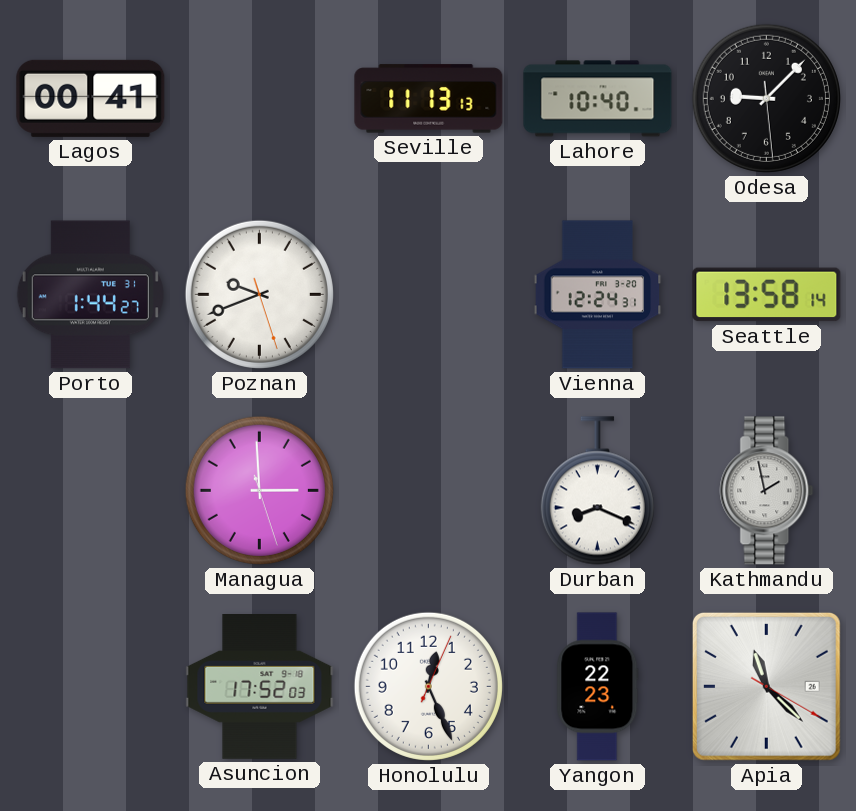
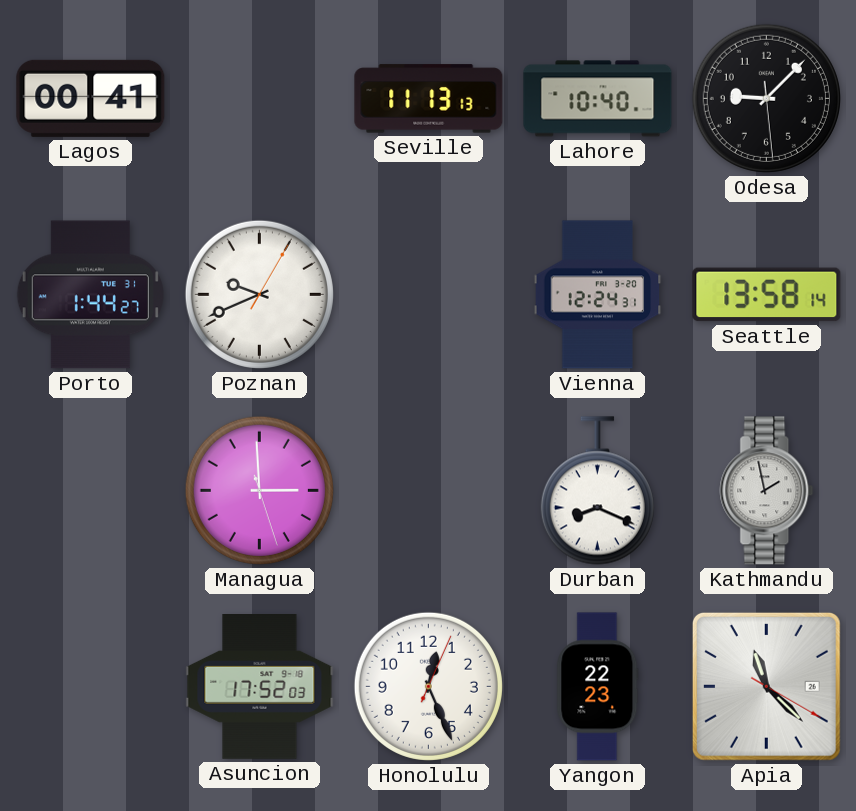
Poznan: 9:41:27 -> 9:41:05 (259, 294)
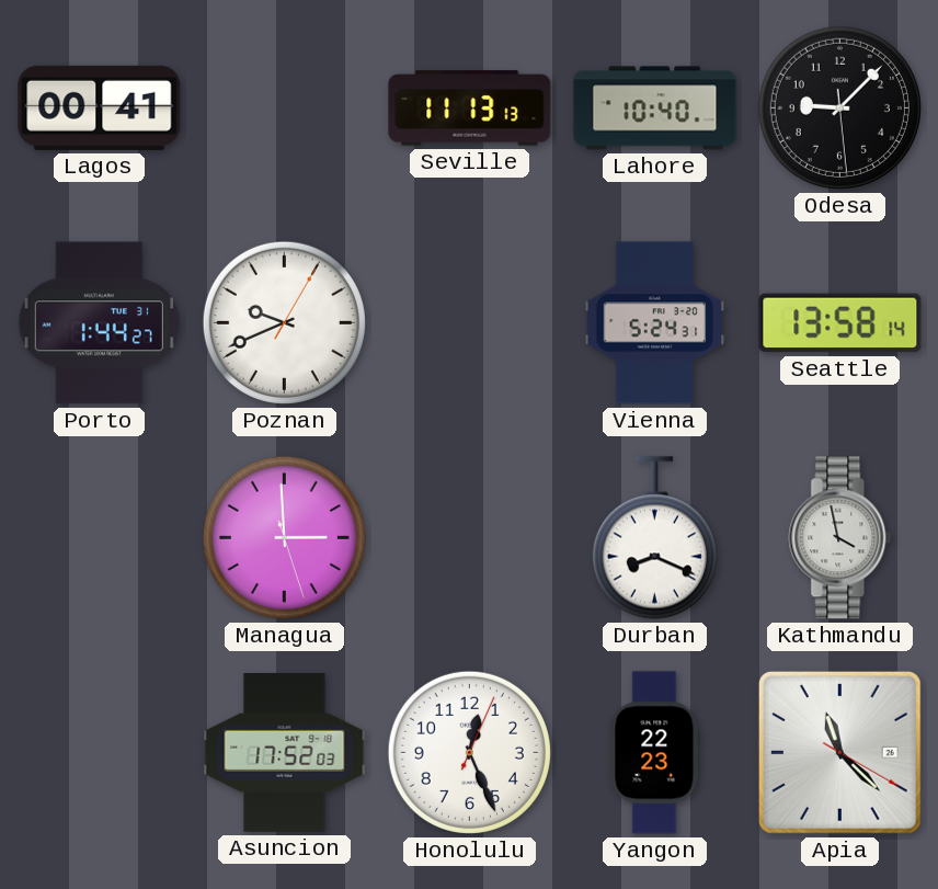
Vienna: 12:24 -> 5:24 (655, 323)
Kathmandu: 1:58 -> 3:58 (840, 538)
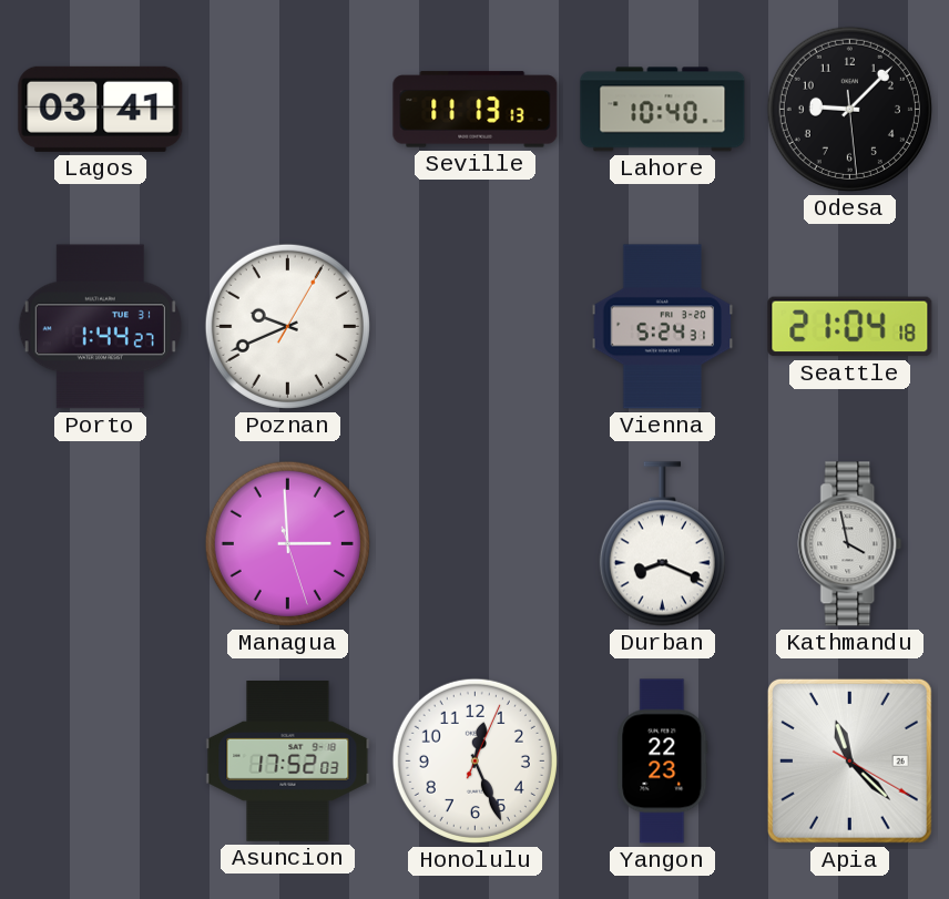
Lagos: 00:41 -> 03:41 (101, 109)
Seattle: 13:58 -> 21:04 (850, 327)
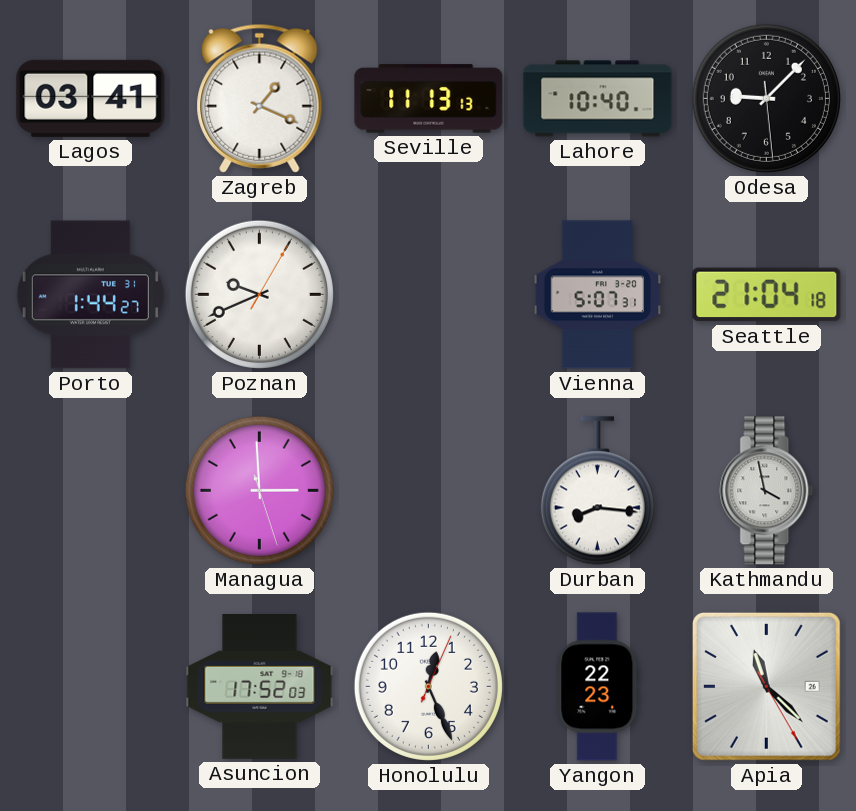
Zagreb: none -> 1:19 (260, 98)
Vienna: 5:24 -> 5:07 (598, 295)
Durban: 8:19 -> 8:16 (597, 491)
Apia: 11:22:20 -> 11:22:25 (766, 686)
